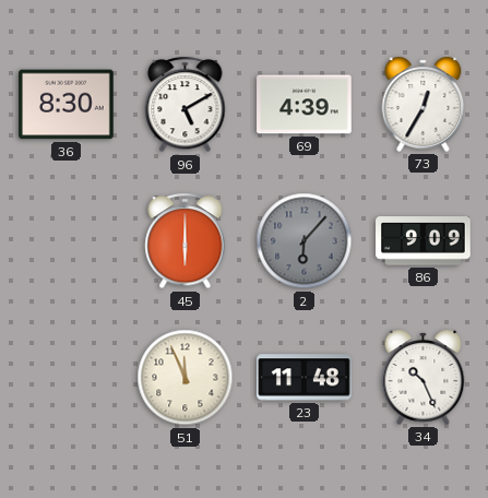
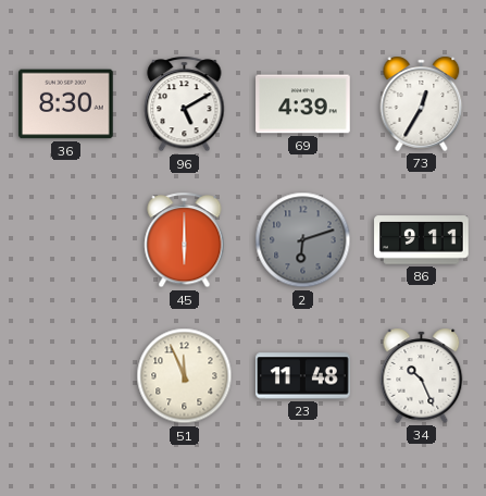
2: 6:07 -> 6:12 (303, 240)
86: 9:09 -> 9:11 (422, 240)
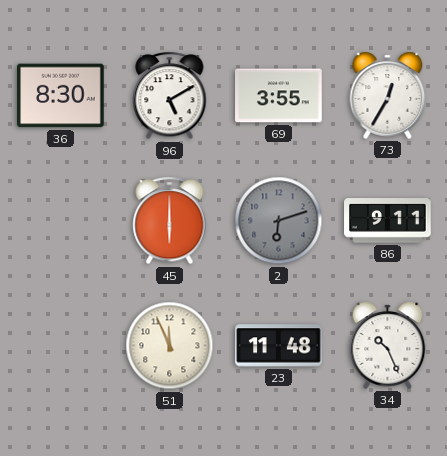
69: 4:39 -> 3:55 (279, 96)
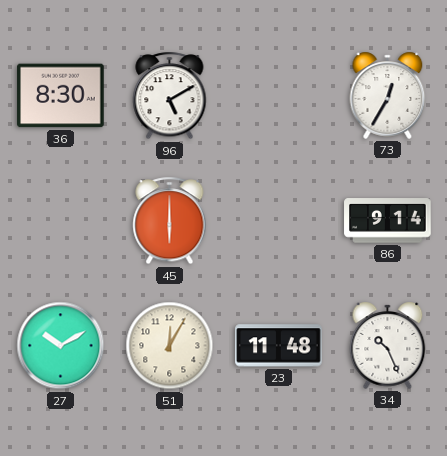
69: 3:55 -> none (279, 96)
2: 6:12 -> none (279, 221)
86: 9:11 -> 9:14 (388, 221)
27: none -> 10:10 (61, 346)
51: 11:56 -> 12:05 (170, 346)
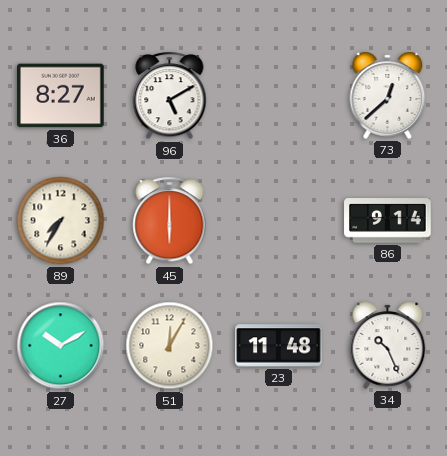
36: 8:30 -> 8:27 (61, 96)
73: 12:35 -> 12:38 (388, 95)
89: none -> 7:35 (61, 221)
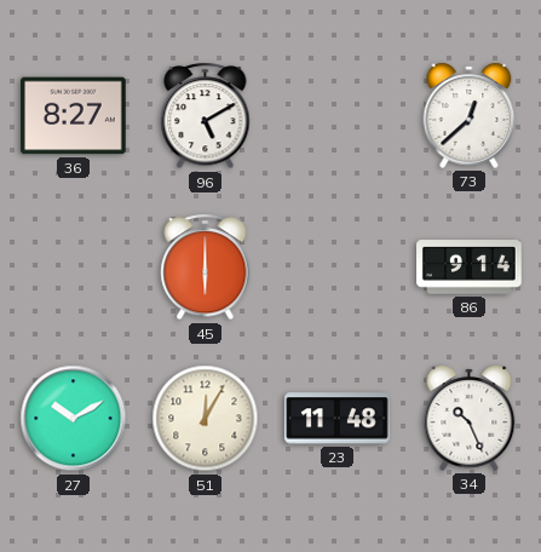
89: 7:35 -> none (61, 221)
